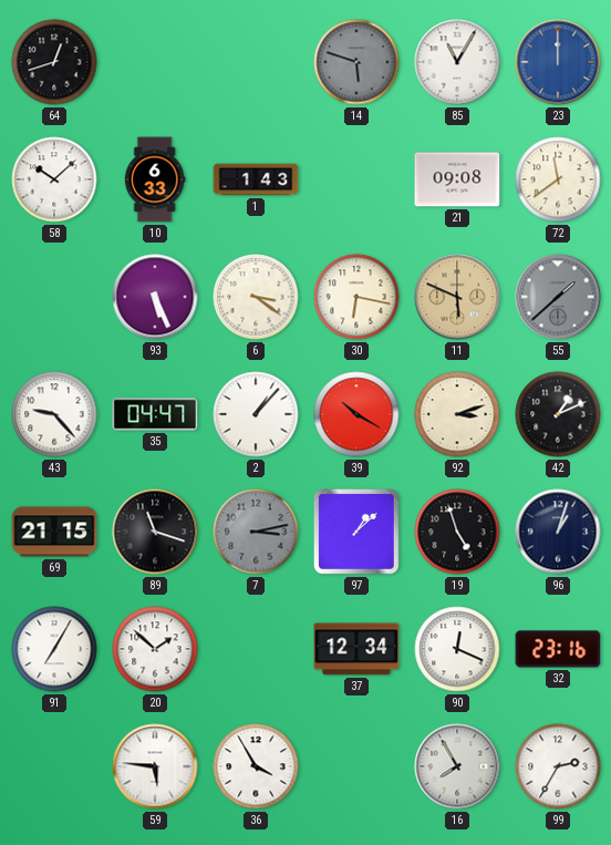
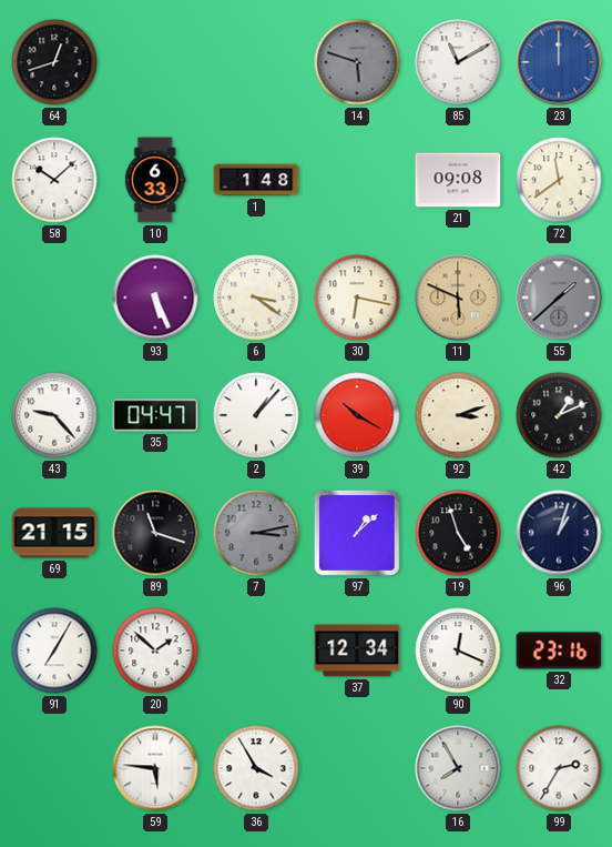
85: 11:05 -> 11:10 (458, 62)
1: 1:43 -> 1:48 (256, 180)
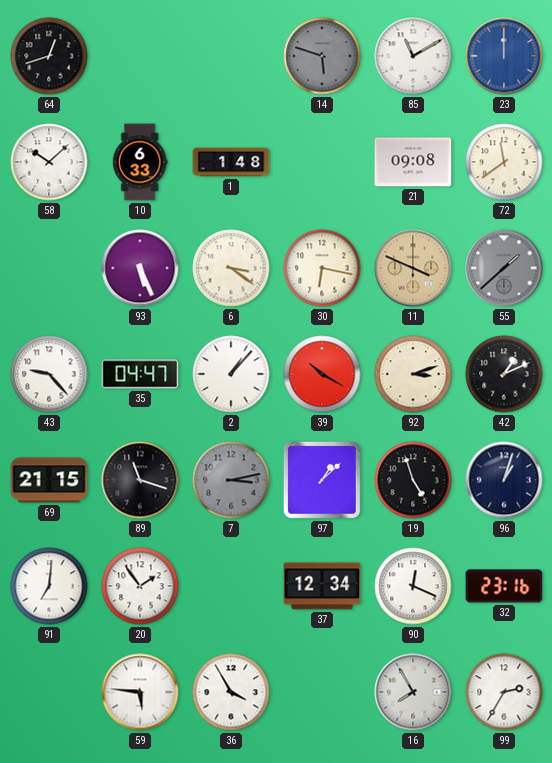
11: 5:49 -> 3:49 (413, 268)
91: 7:05 -> 7:01 (49, 586)
20: 1:52 -> 1:54 (140, 586)
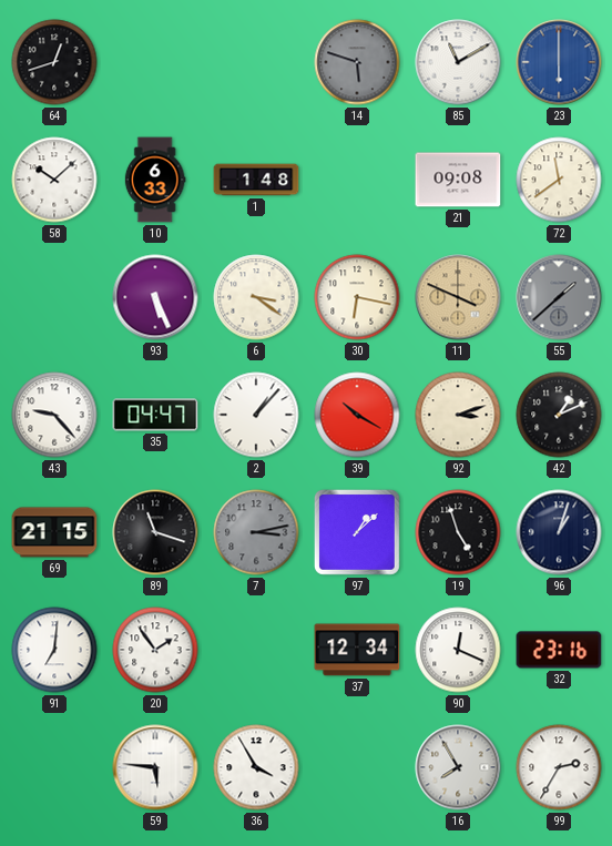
23: 12:00 -> 6:00 (559, 62)
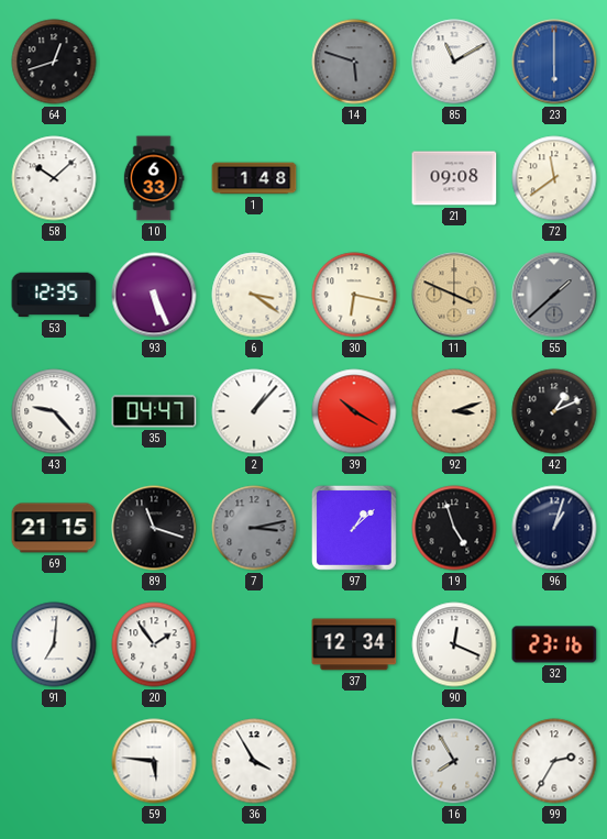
53: none -> 12:35 (54, 295)
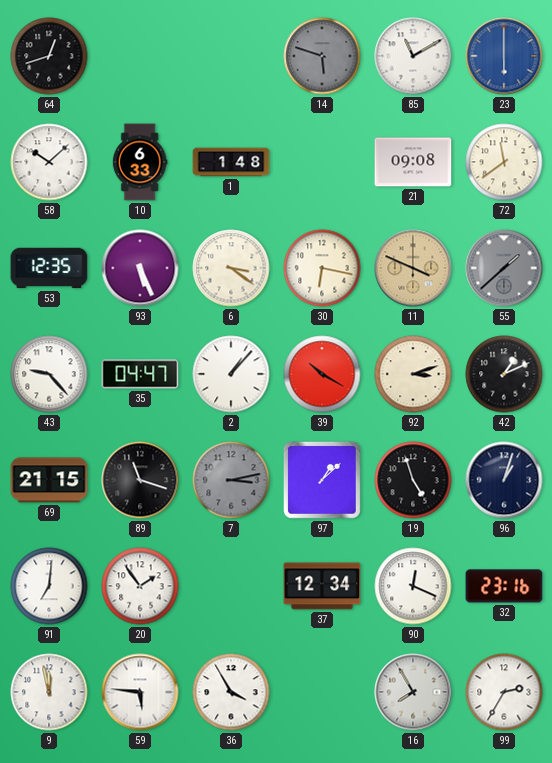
9: none -> 11:58 (49, 692)
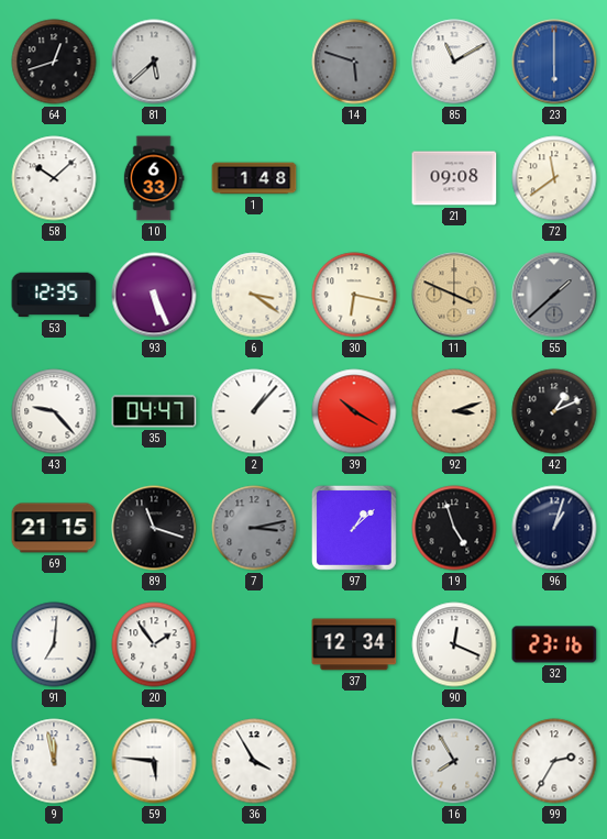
81: none -> 5:38 (154, 62)
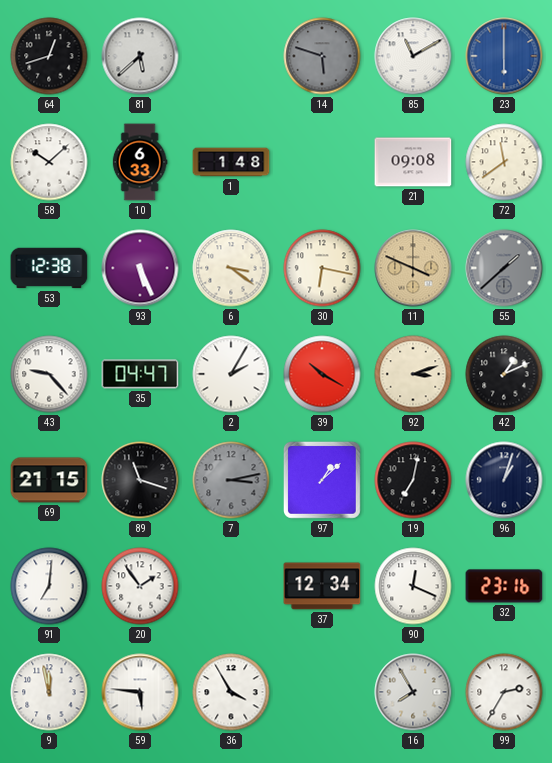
53: 12:35 -> 12:38 (49, 268)
2: 1:07 -> 2:05 (231, 374)
19: 4:57 -> 7:02 (413, 480)
